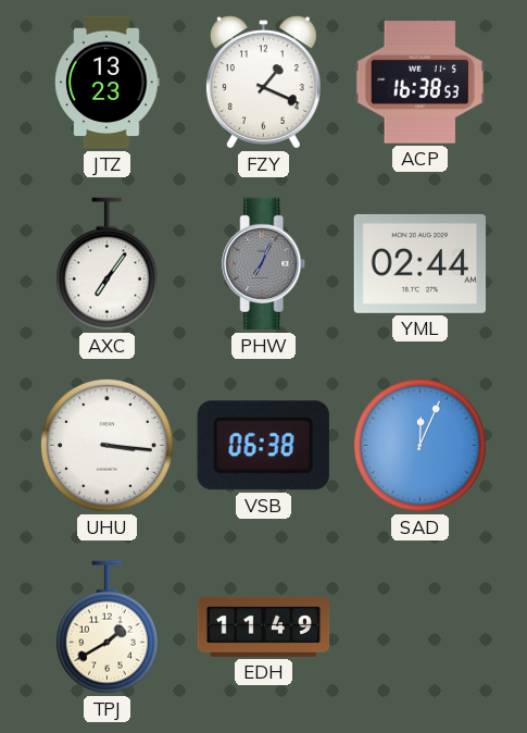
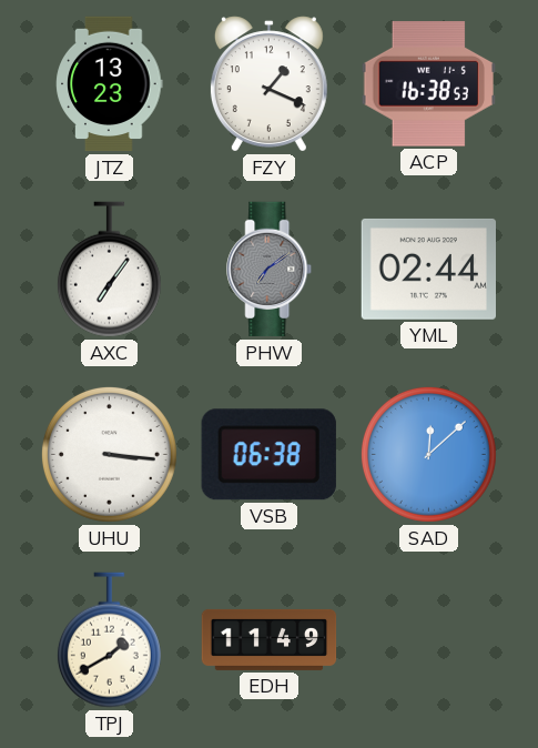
PHW: 7:04 -> 7:09 (270, 270)
SAD: 12:04 -> 12:08 (428, 454)
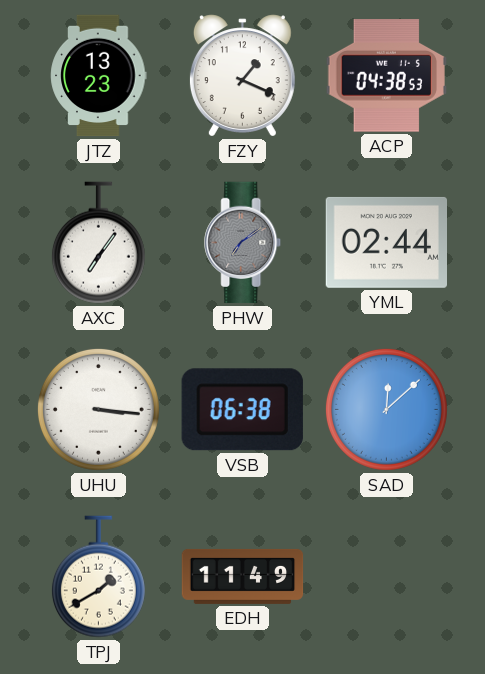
ACP: 16:38 -> 04:38 (386, 76)
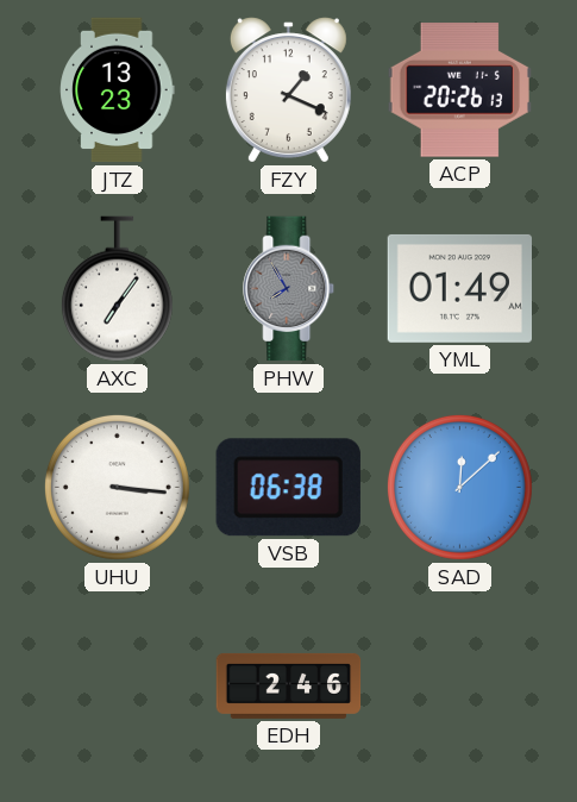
ACP: 04:38 -> 20:26 (459, 90)
PHW: 7:09 -> 7:55 (289, 289)
YML: 02:44 -> 01:49 (459, 288)
TPJ: 1:40 -> none (98, 577)
EDH: 11:49 -> 2:46 (289, 685)
